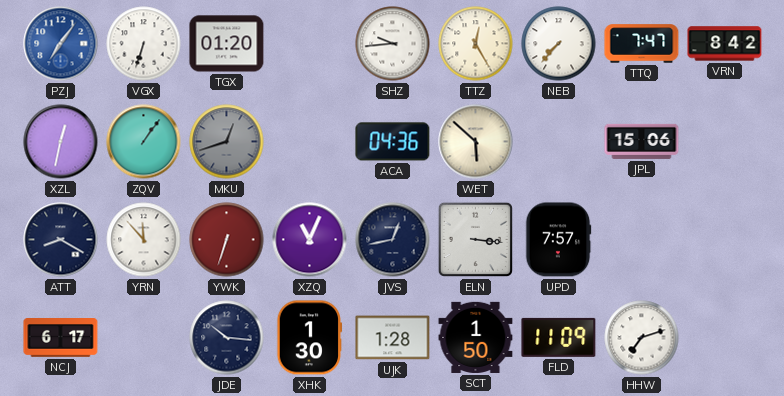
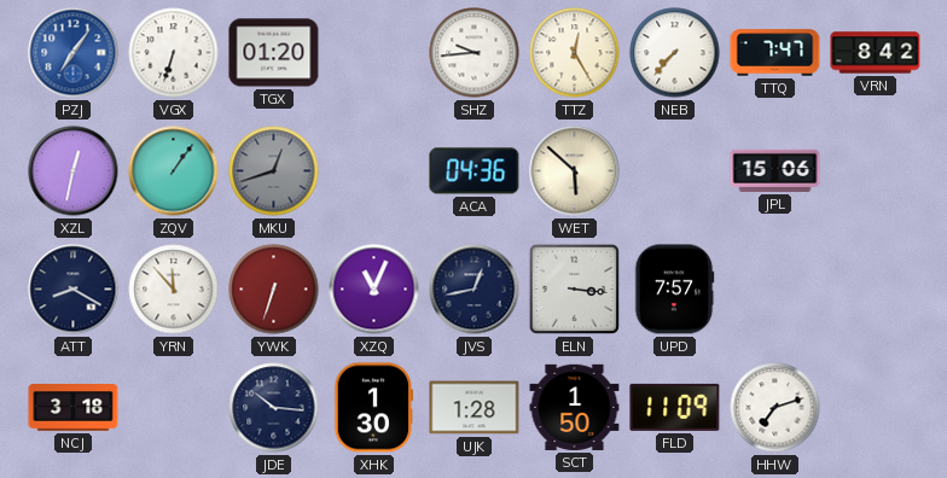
NCJ: 6:17 -> 3:18 (74, 408)
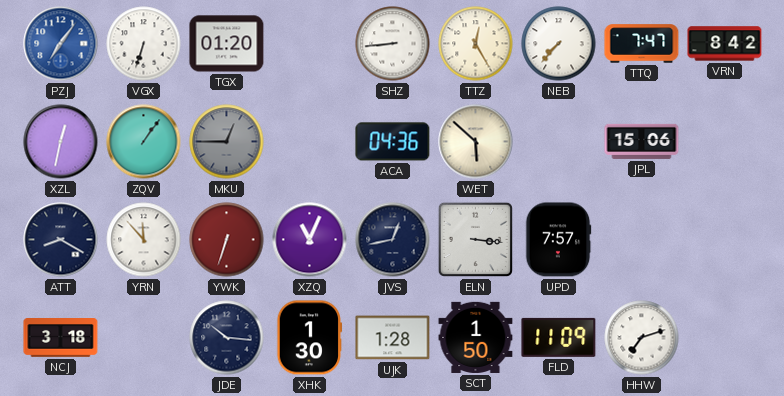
SHZ: 9:44 -> 8:44 (393, 44)
MKU: 12:42 -> 12:45 (227, 142)
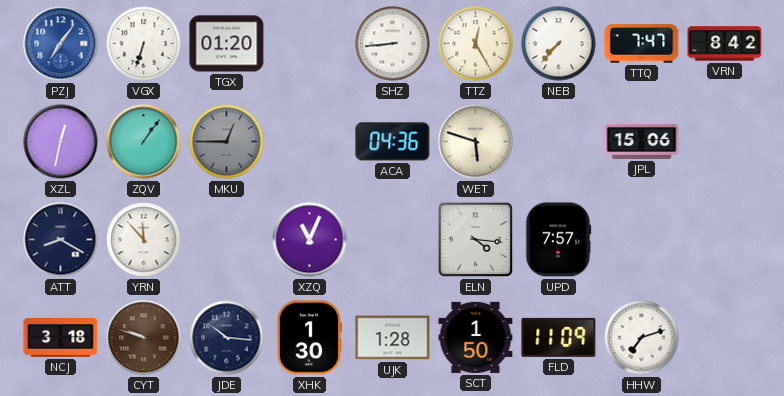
WET: 5:52 -> 5:48 (476, 142)
YWK: 6:33 -> none (227, 240)
JVS: 12:43 -> none (393, 240)
ELN: 3:16 -> 4:16 (475, 239)
CYT: none -> 9:48 (144, 338)
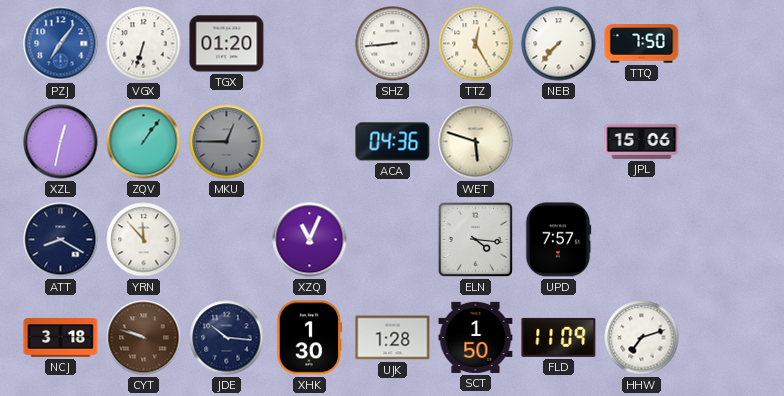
TTQ: 7:47 -> 7:50 (642, 44)
VRN: 8:42 -> none (725, 44)
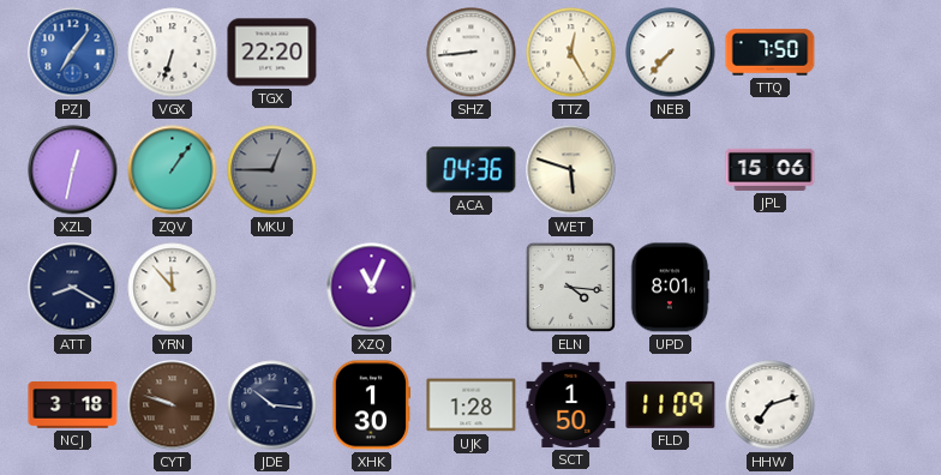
TGX: 01:20 -> 22:20 (272, 53)
UPD: 7:57 -> 8:01 (670, 288)
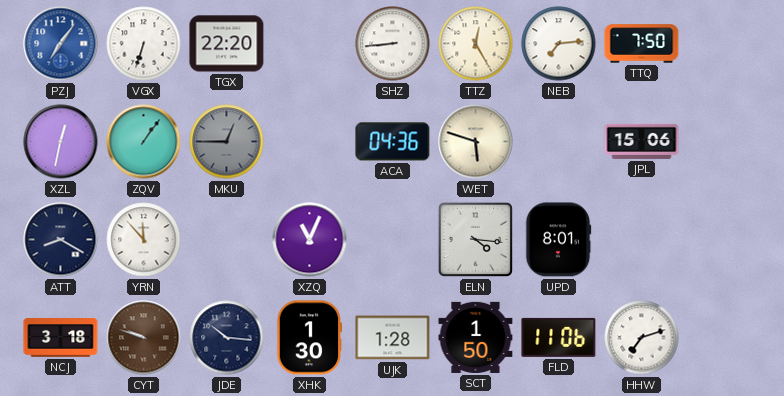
NEB: 7:37 -> 7:14 (559, 44)
FLD: 11:09 -> 11:06 (559, 337)
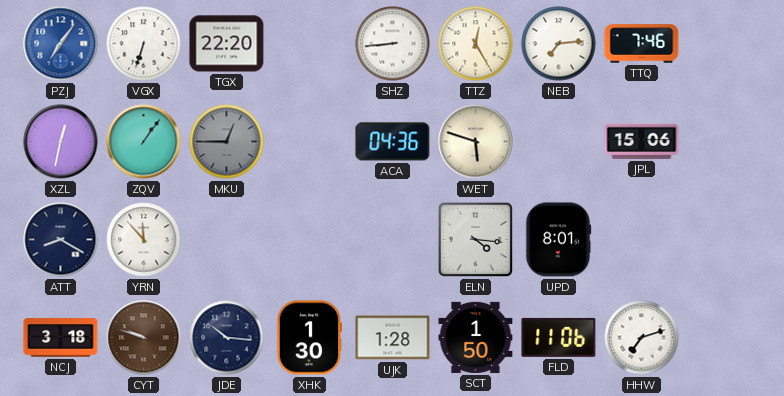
TTQ: 7:50 -> 7:46 (642, 44)
XZQ: 11:04 -> none (310, 240)
